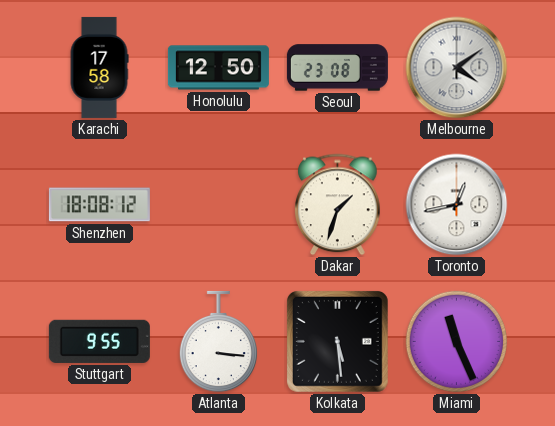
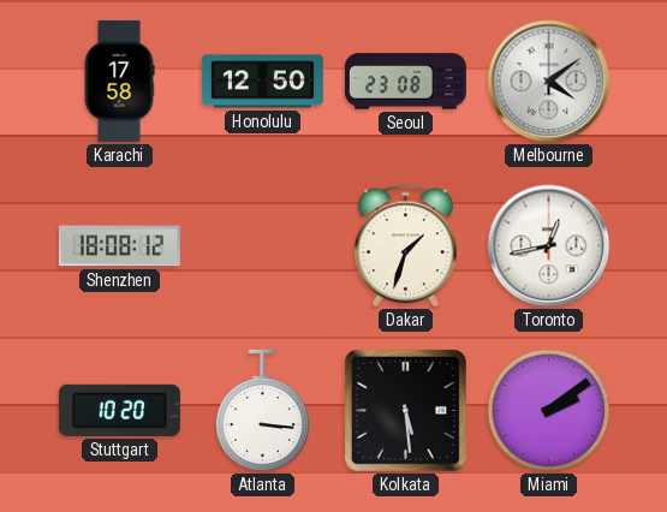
Stuttgart: 9:55 -> 10:20 (119, 410)
Miami: 11:26 -> 2:09 (549, 411)
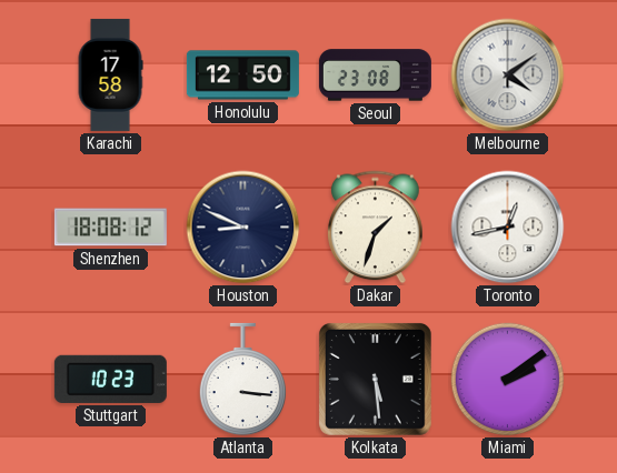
Houston: none -> 8:49 (243, 228)
Stuttgart: 10:20 -> 10:23 (110, 379)
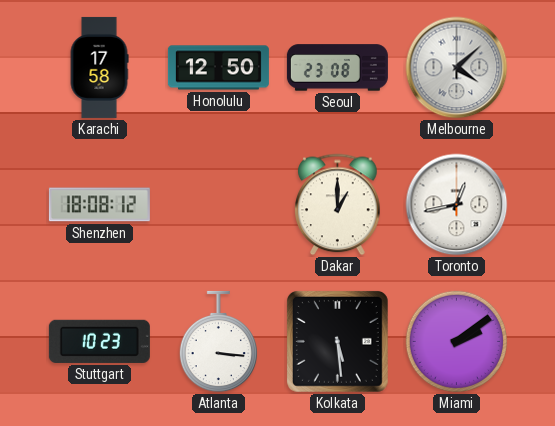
Melbourne: 4:09 -> 4:08 (457, 68)
Houston: 8:49 -> none (243, 228)
Dakar: 1:33 -> 1:00 (338, 205)
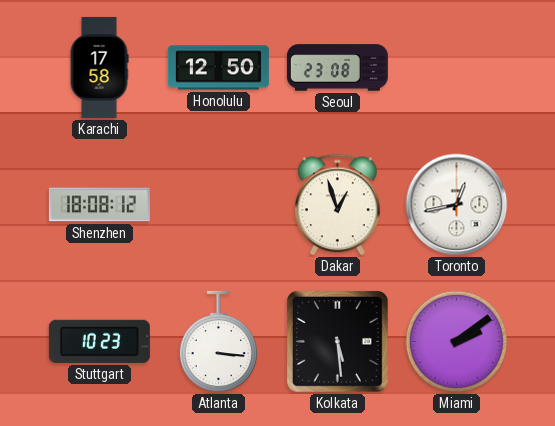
Melbourne: 4:08 -> none (457, 68)
Dakar: 1:00 -> 12:57 (338, 205)
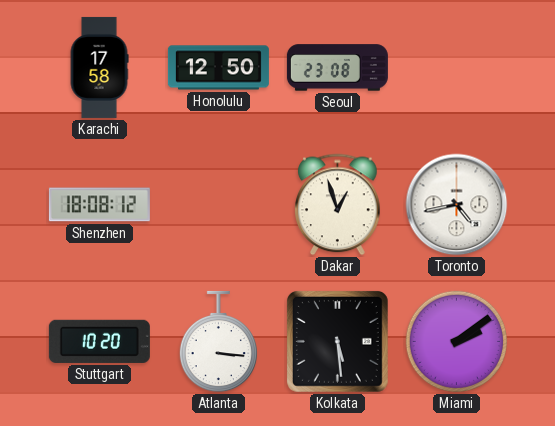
Toronto: 12:43 -> 4:43 (457, 205)
Stuttgart: 10:23 -> 10:20 (99, 341)
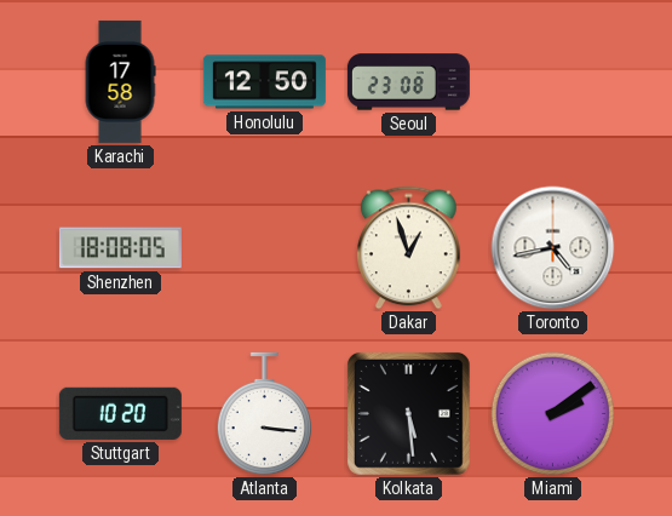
Shenzhen: 18:08:12 -> 18:08:05 (120, 248)
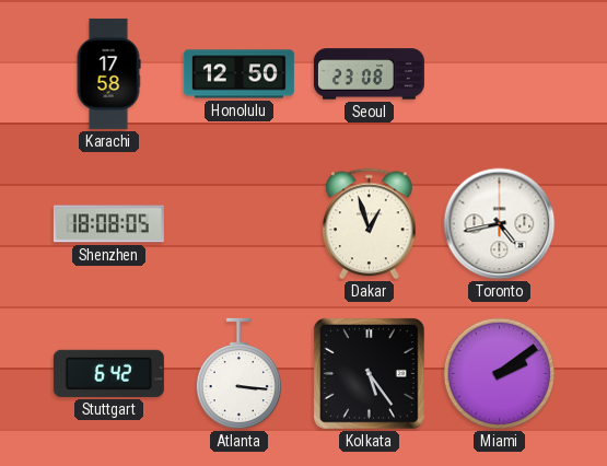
Stuttgart: 10:20 -> 6:42 (108, 373)
Kolkata: 5:29 -> 5:24 (369, 373)
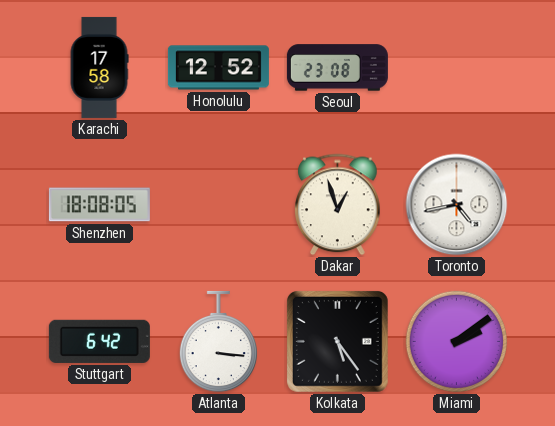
Honolulu: 12:50 -> 12:52 (218, 68)
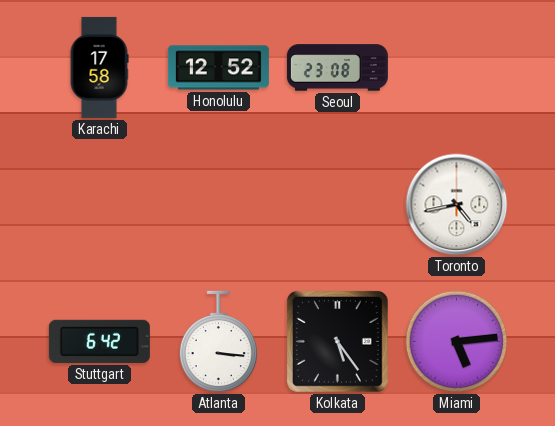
Shenzhen: 18:08 -> none (99, 205)
Dakar: 12:57 -> none (338, 205)
Miami: 2:09 -> 5:14 (457, 342)
